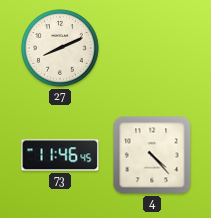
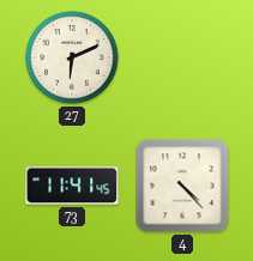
27: 8:11 -> 6:11 (72, 57)
73: 11:46 -> 11:41 (72, 186)
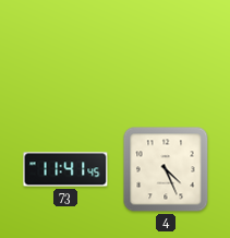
27: 6:11 -> none (72, 57)
4: 4:23 -> 4:26 (166, 169)
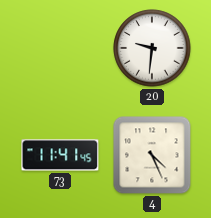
20: none -> 9:31 (152, 48)
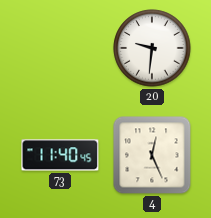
73: 11:41 -> 11:40 (60, 155)
4: 4:26 -> 12:26 (152, 155)
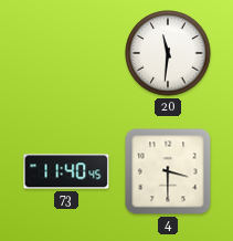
20: 9:31 -> 11:31 (168, 53)
4: 12:26 -> 3:30 (168, 171)
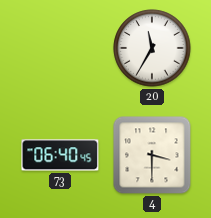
20: 11:31 -> 11:35 (152, 48)
73: 11:40 -> 06:40 (60, 155)
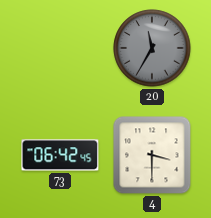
20 dial: white -> grey (152, 48)
73: 06:40 -> 06:42 (60, 155)
